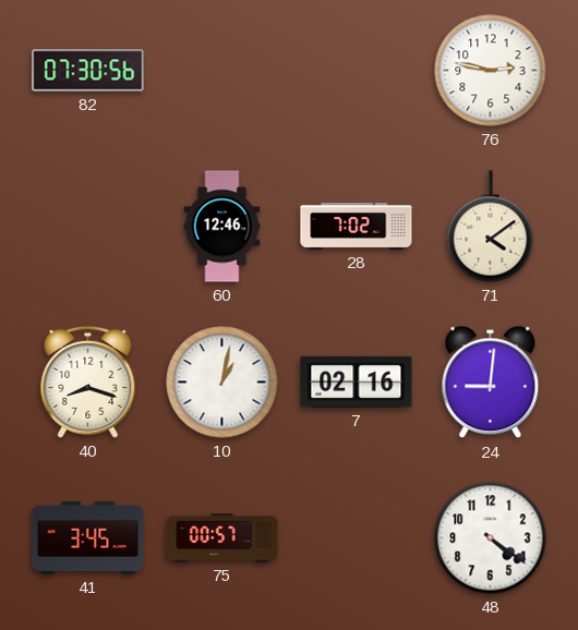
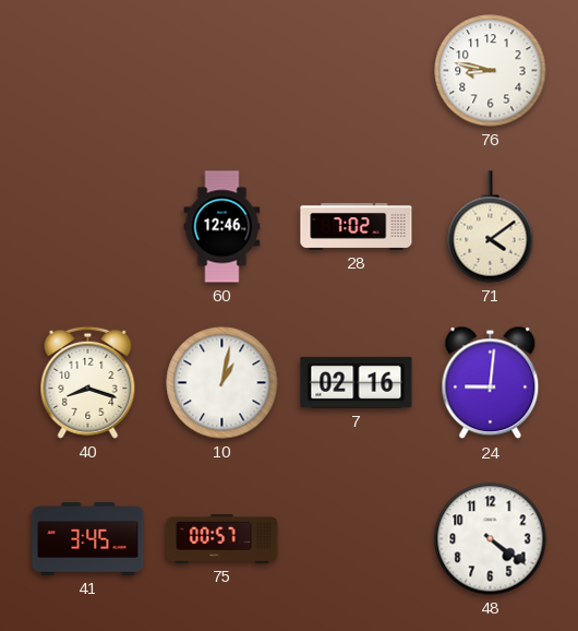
82: 07:30 -> none (88, 71)
76: 2:47 -> 8:47 (491, 71)
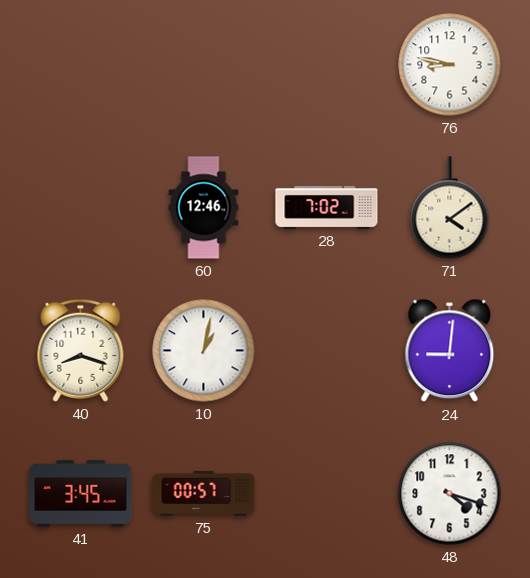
7: 02:16 -> none (357, 382)
48: 4:21 -> 4:18 (450, 494)
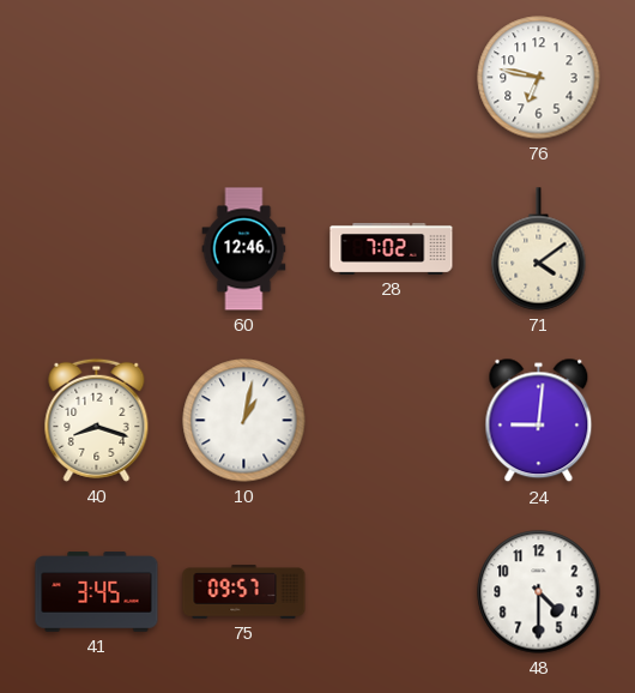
76: 8:47 -> 6:47 (539, 78)
75: 00:57 -> 09:57 (244, 592)
48: 4:18 -> 4:30 (539, 592)
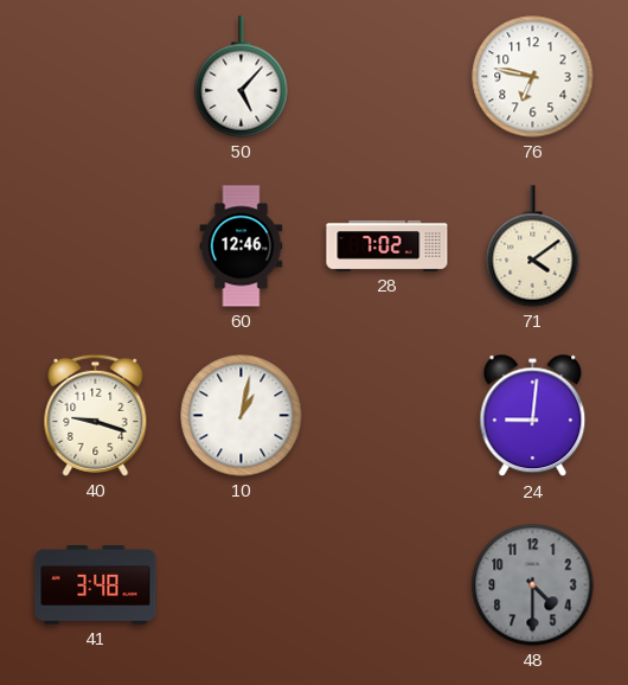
50: none -> 5:07 (242, 77)
40: 8:18 -> 9:18 (96, 415)
41: 3:45 -> 3:48 (96, 585)
75: 09:57 -> none (244, 592)
48 dial: white -> grey (533, 585)
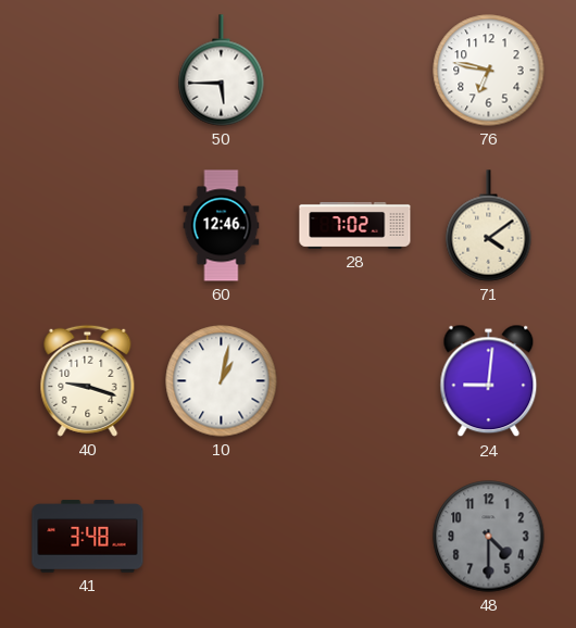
50: 5:07 -> 5:45 (222, 71)
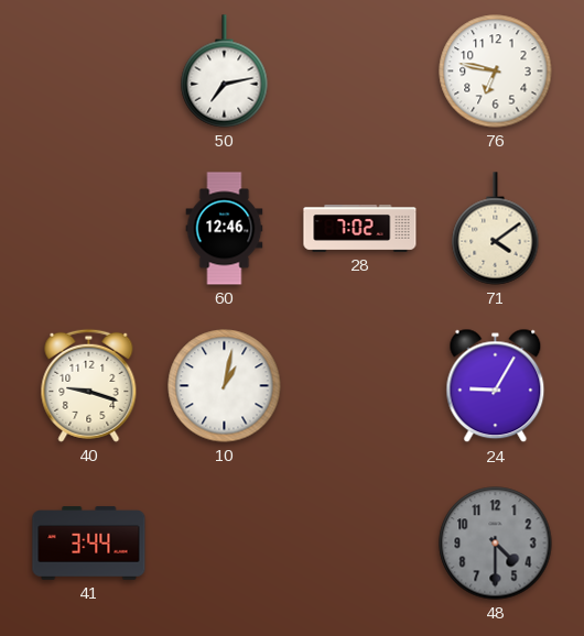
50: 5:45 -> 7:13 (225, 72)
24: 9:01 -> 9:05 (496, 386)
41: 3:48 -> 3:44 (89, 544)
